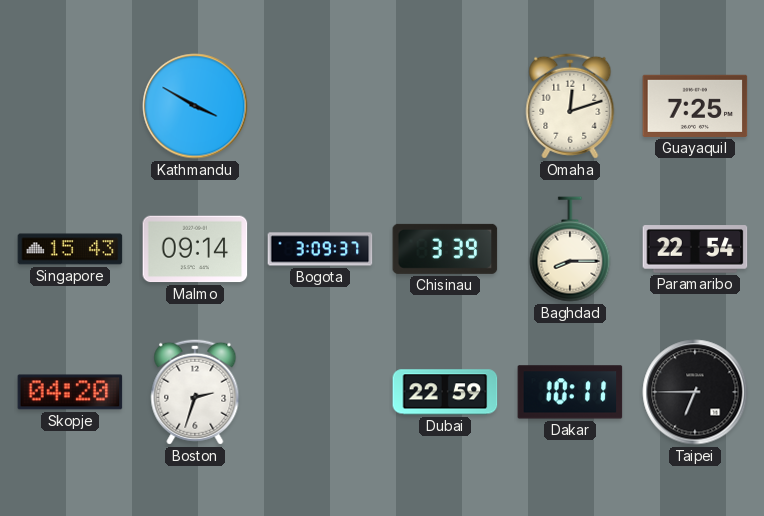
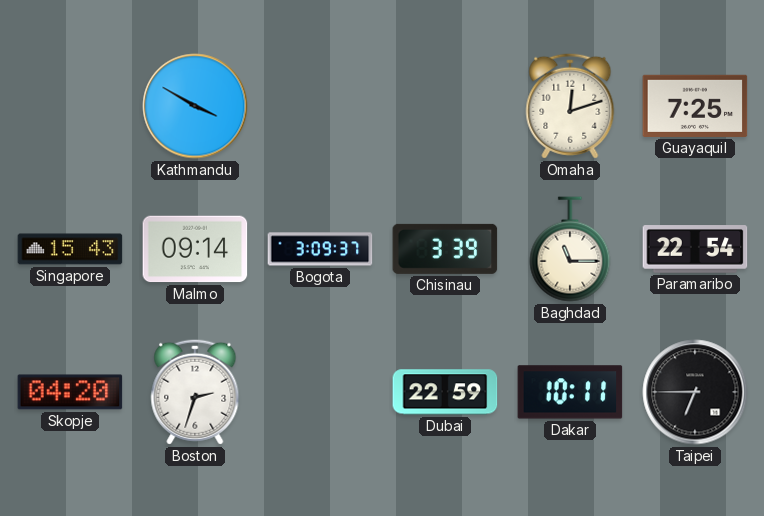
Baghdad: 8:15 -> 11:15 (570, 249)
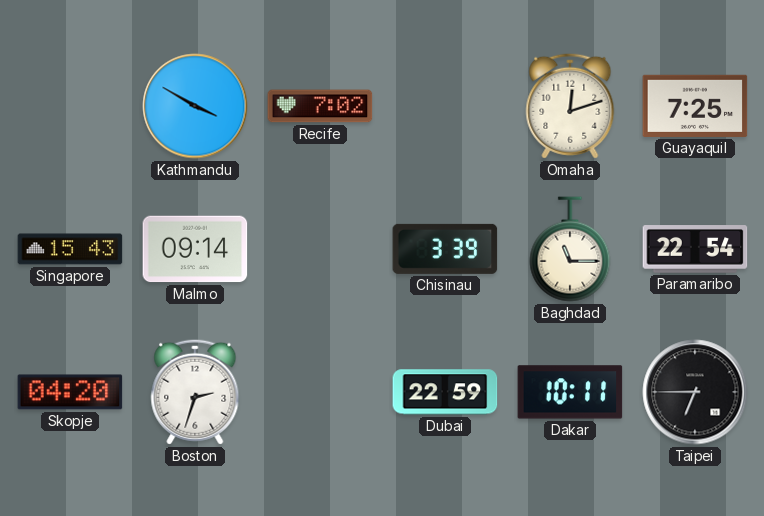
Recife: none -> 7:02 (320, 106)
Bogota: 3:09 -> none (320, 249)
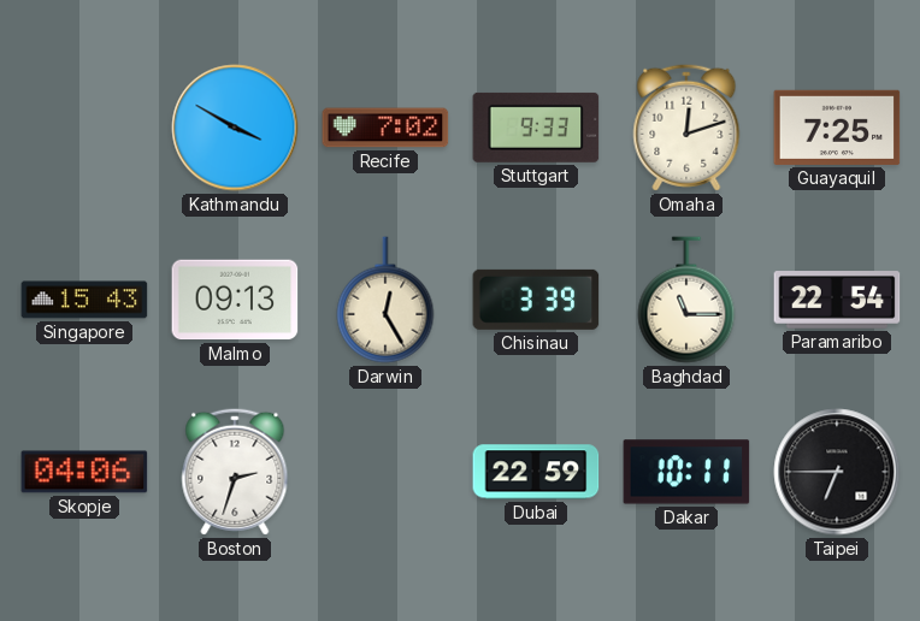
Stuttgart: none -> 9:33 (536, 128)
Malmo: 09:14 -> 09:13 (235, 300)
Darwin: none -> 12:25 (385, 300)
Skopje: 04:20 -> 04:06 (84, 472)
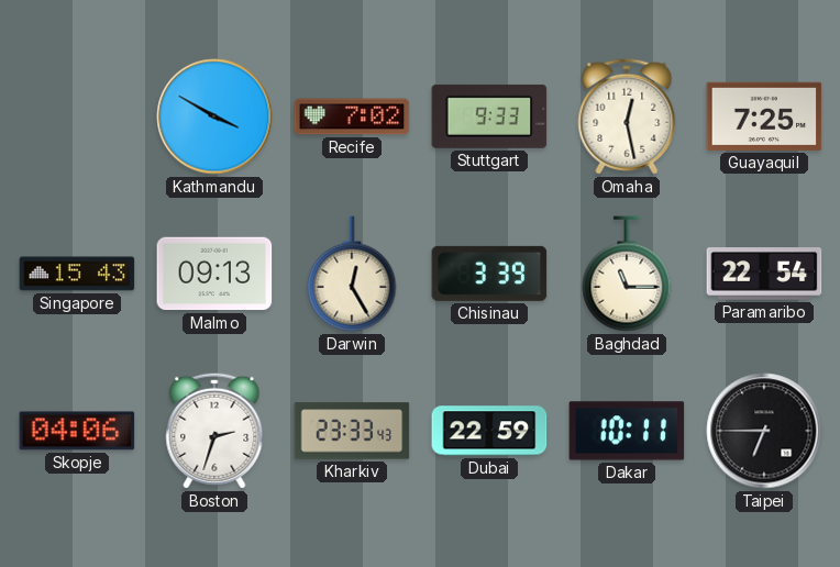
Omaha: 12:12 -> 12:28 (627, 116)
Kharkiv: none -> 23:33 (352, 431)
